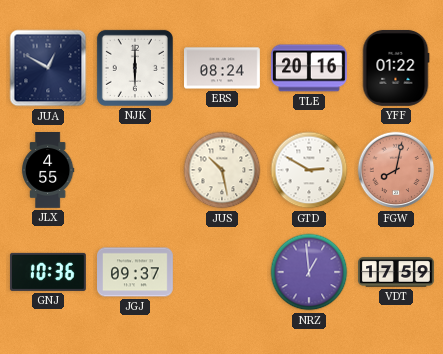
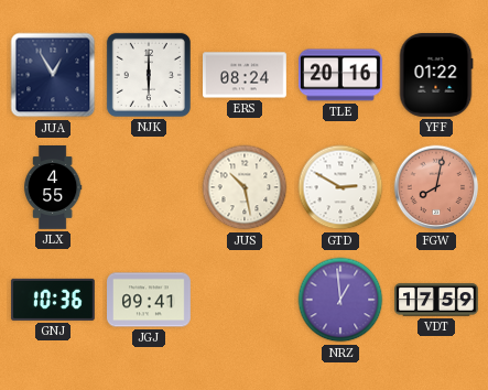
JUA: 12:50 -> 12:55 (53, 75)
JGJ: 09:37 -> 09:41 (150, 300)
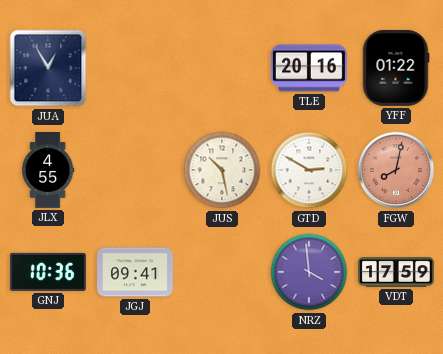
NJK: 6:00 -> none (149, 75)
ERS: 08:24 -> none (246, 75)
NRZ: 12:59 -> 3:59 (309, 272)
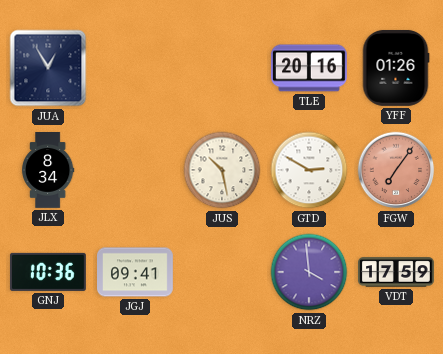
YFF: 01:22 -> 01:26 (396, 68)
JLX: 4:55 -> 8:34 (48, 171)
FGW: 8:02 -> 7:06 (396, 170)
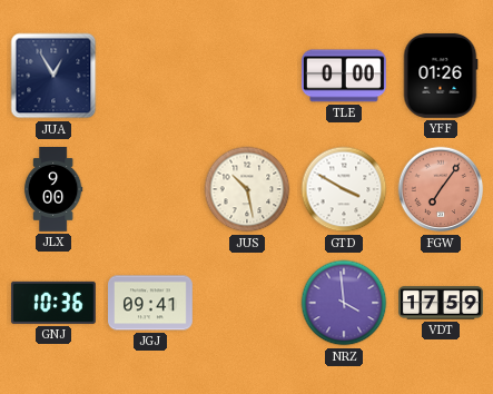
TLE: 20:16 -> 0:00 (344, 76)
JLX: 8:34 -> 9:00 (53, 190)
GTD: 2:50 -> 3:50 (344, 189)
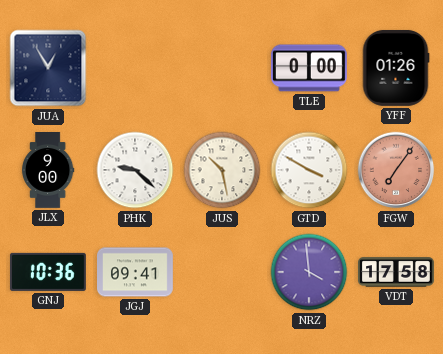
PHK: none -> 9:22 (135, 170)
VDT: 17:59 -> 17:58 (397, 272)
